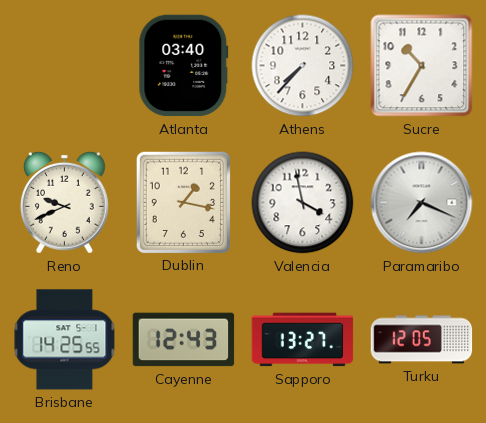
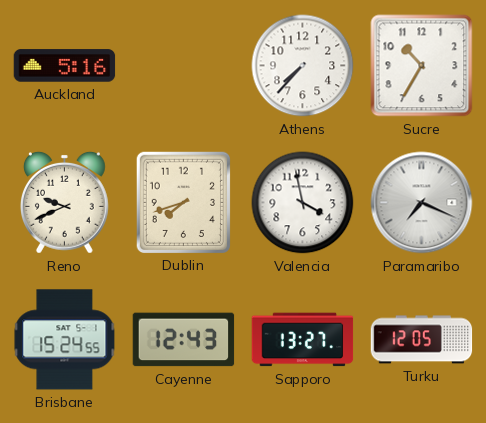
Auckland: none -> 5:16 (65, 66)
Atlanta: 03:40 -> none (184, 66)
Dublin: 1:17 -> 7:42 (183, 202)
Brisbane: 14:25 -> 15:24 (65, 340)
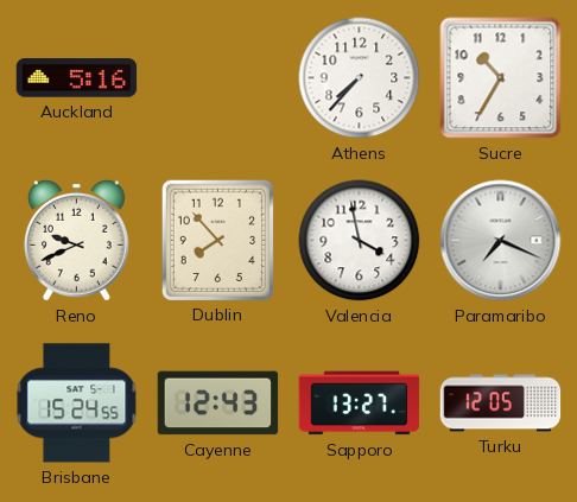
Dublin: 7:42 -> 7:53 (217, 240)
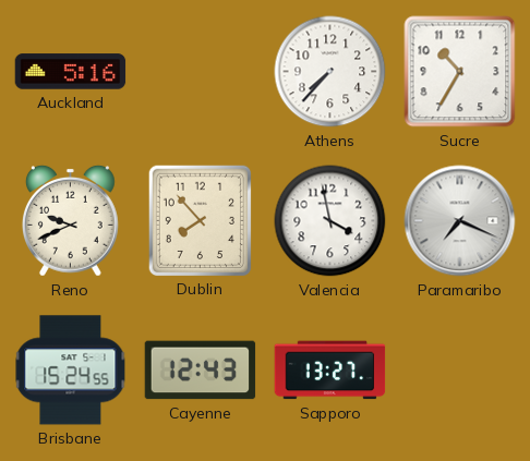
Turku: 12:05 -> none (501, 403)
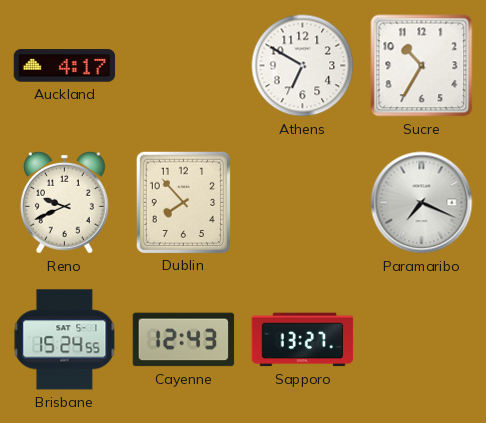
Auckland: 5:16 -> 4:17 (65, 66)
Athens: 7:37 -> 6:50 (303, 66)
Valencia: 3:58 -> none (330, 221)
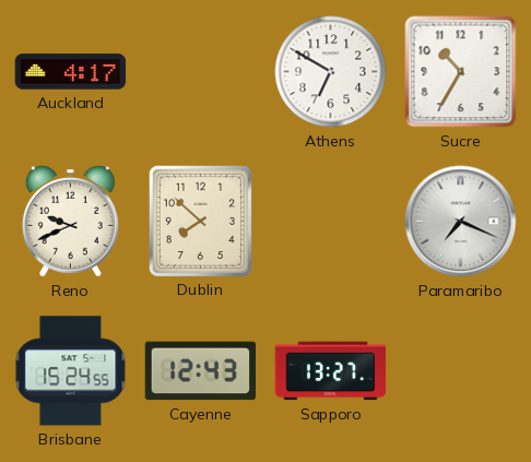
Dublin: 7:53 -> 7:52 (200, 221)
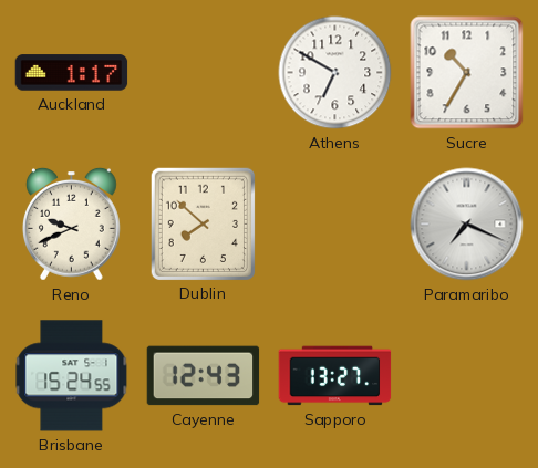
Auckland: 4:17 -> 1:17 (72, 73)
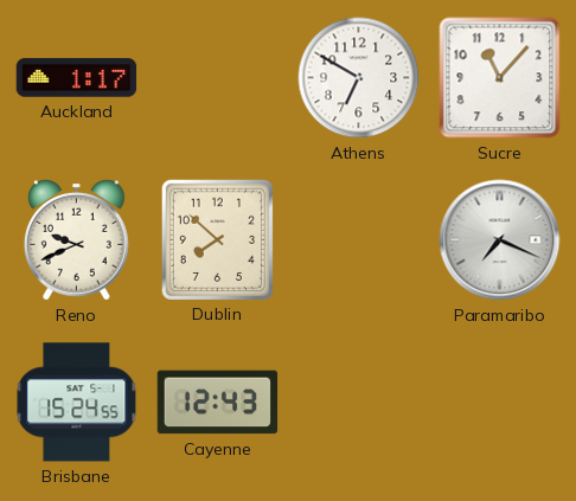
Sucre: 10:35 -> 11:07 (500, 78)
Sapporo: 13:27 -> none (335, 376)
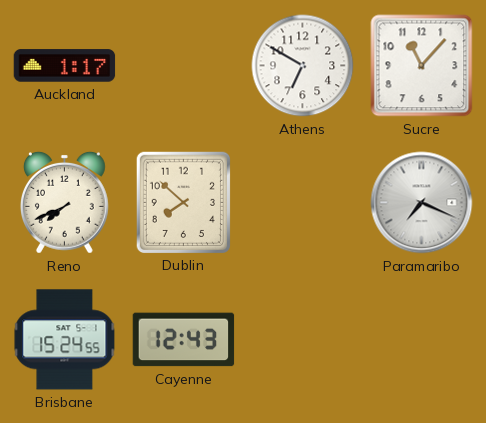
Reno: 9:41 -> 7:41 (64, 202)
